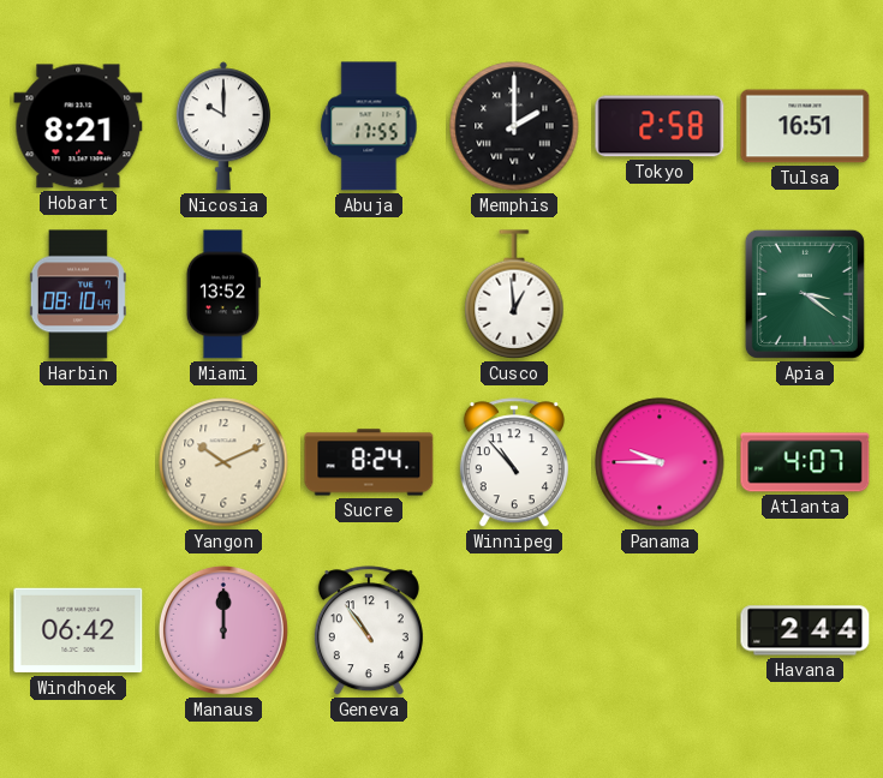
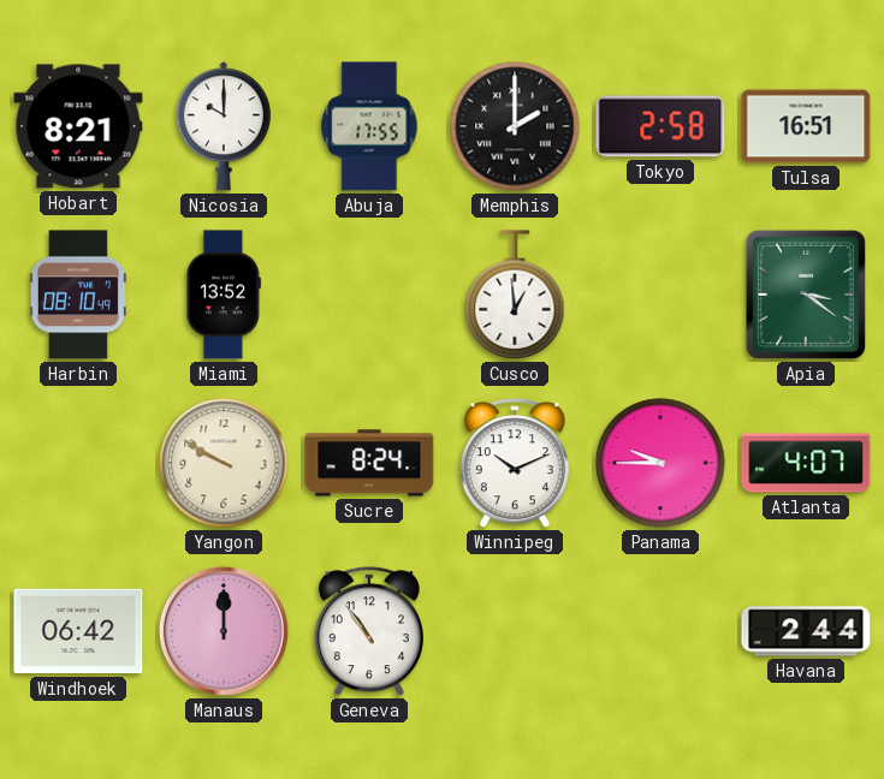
Yangon: 10:11 -> 9:50 (224, 463)
Winnipeg: 10:53 -> 10:11 (515, 464)
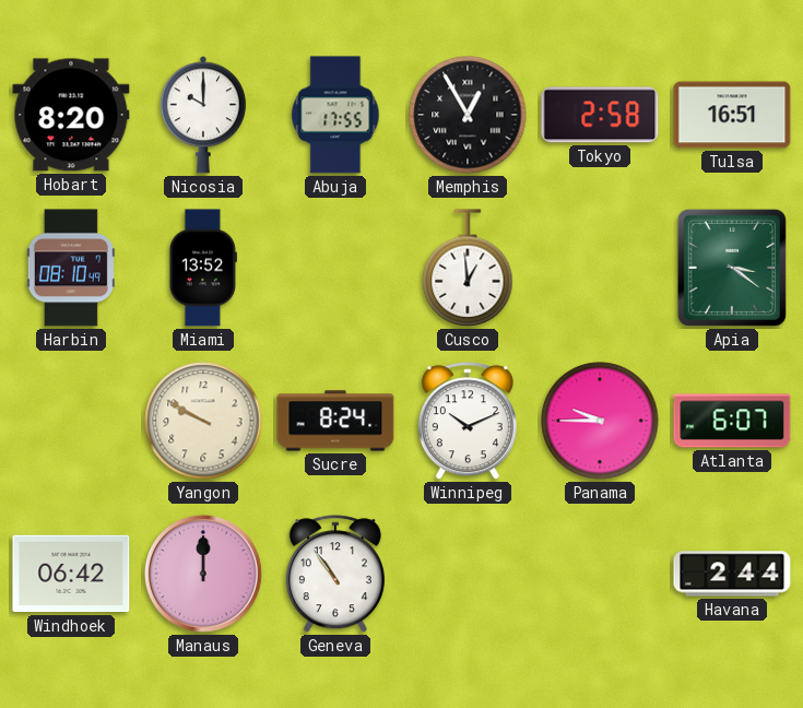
Hobart: 8:21 -> 8:20 (71, 115)
Memphis: 2:00 -> 12:55 (468, 115)
Atlanta: 4:07 -> 6:07 (732, 421)
